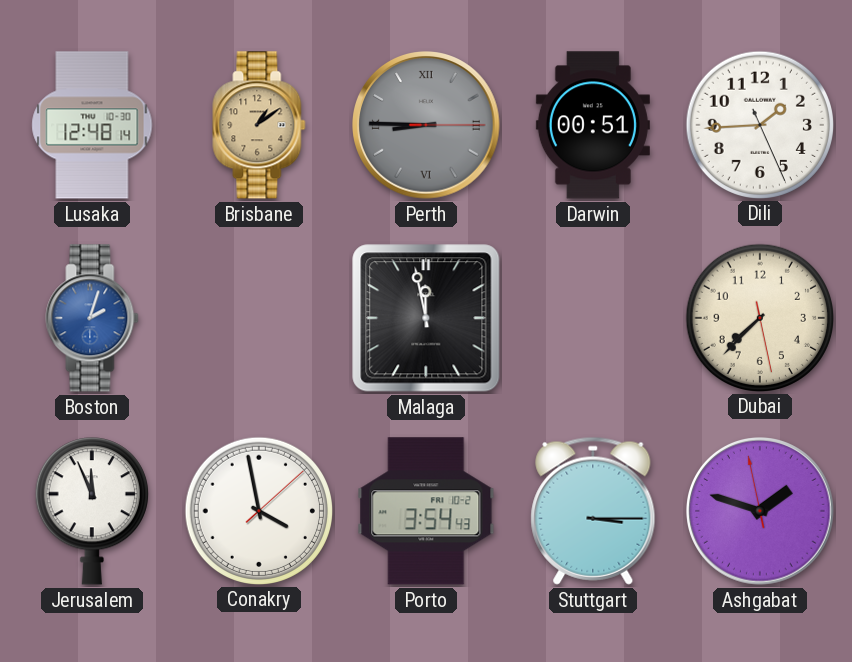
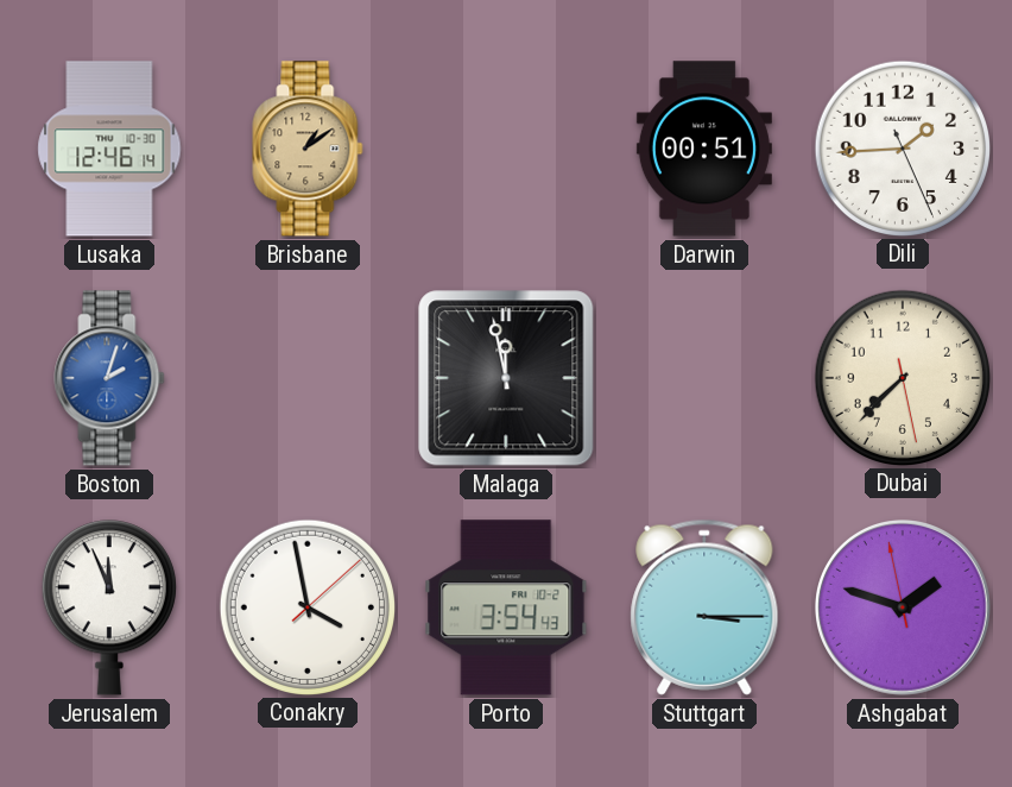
Lusaka: 12:48 -> 12:46 (109, 149)
Perth: 8:45 -> none (426, 125)
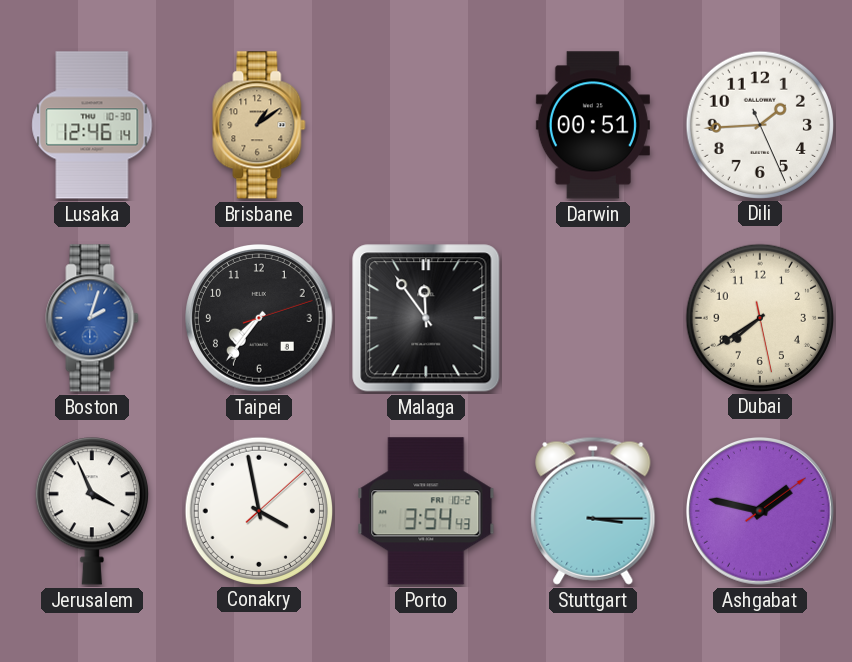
Taipei: none -> 7:36 (259, 318)
Malaga: 11:58 -> 11:54 (426, 318)
Dubai: 7:37 -> 7:39 (759, 317)
Jerusalem: 11:56 -> 3:56 (92, 511)
Ashgabat: 1:47:58 -> 1:47:09 (760, 511)
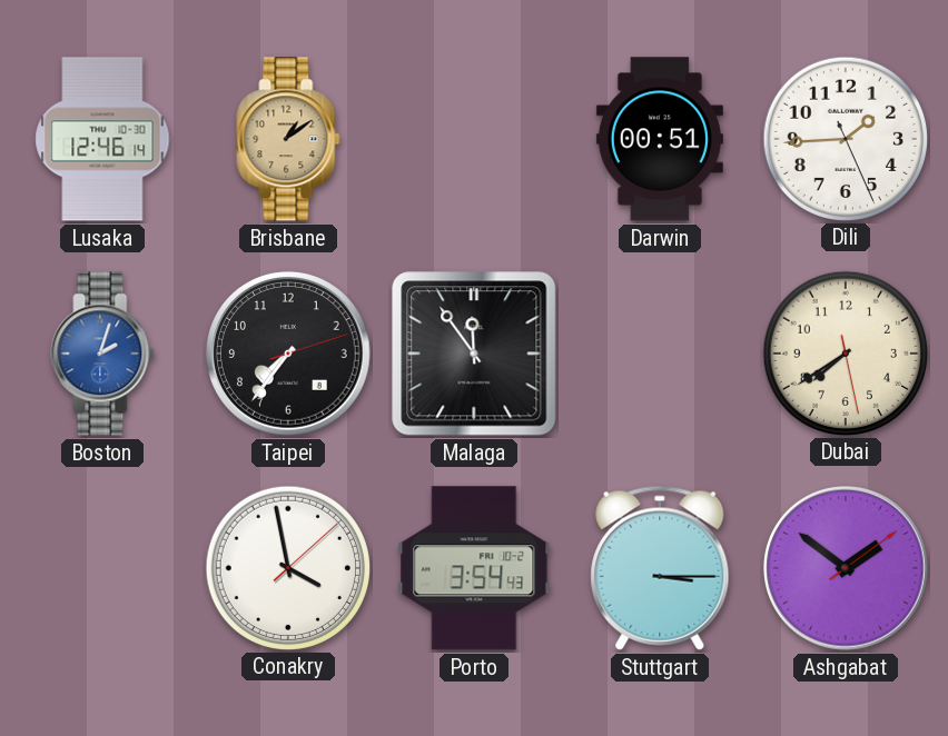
Jerusalem: 3:56 -> none (92, 511)
Ashgabat: 1:47 -> 1:51 (846, 568)
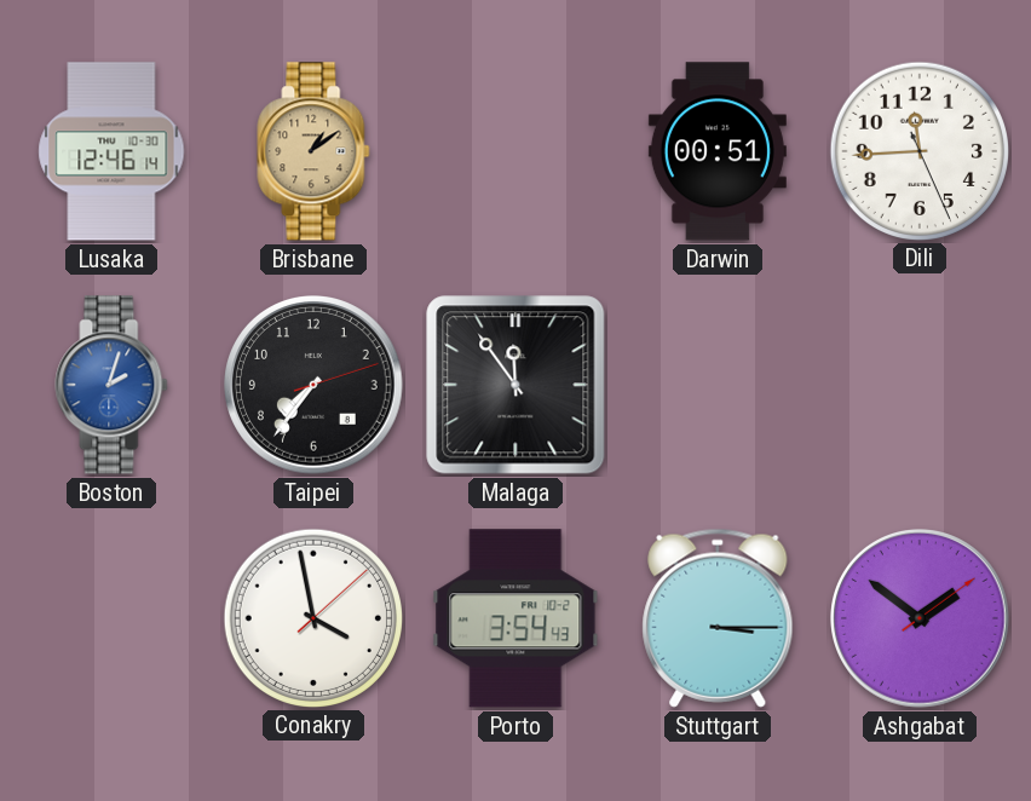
Dili: 1:44 -> 11:44 (918, 150)
Dubai: 7:39 -> none (845, 352)
